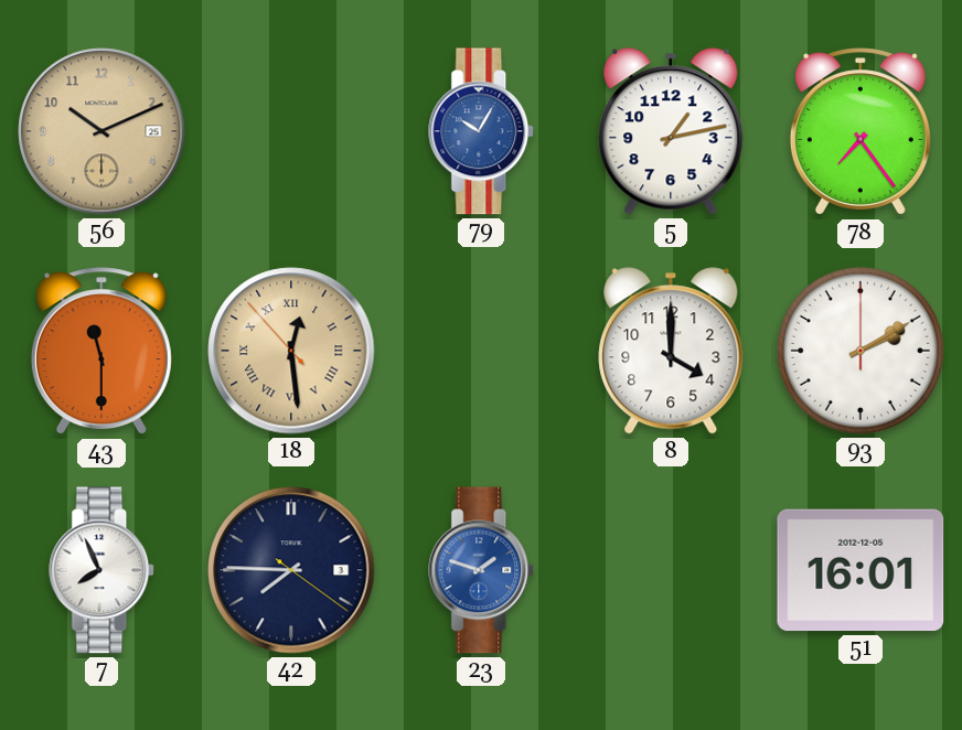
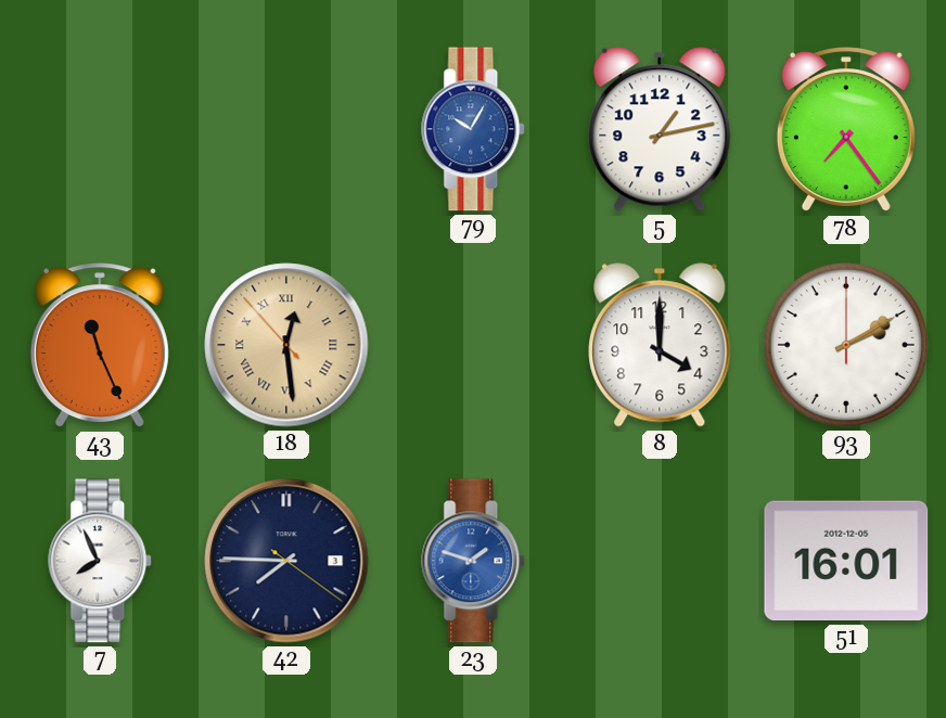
56: 10:11 -> none (101, 131)
43: 11:30 -> 11:26 (100, 346)
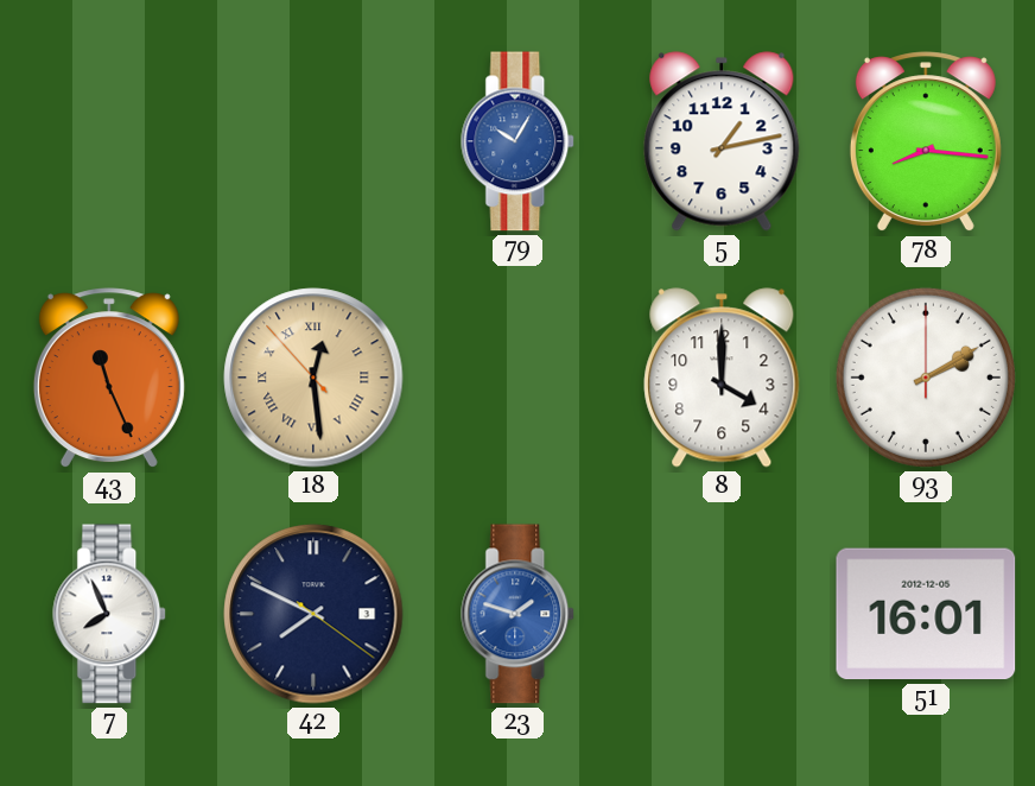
78: 7:24 -> 8:16 (926, 142)
42: 7:45 -> 7:49 (313, 614)
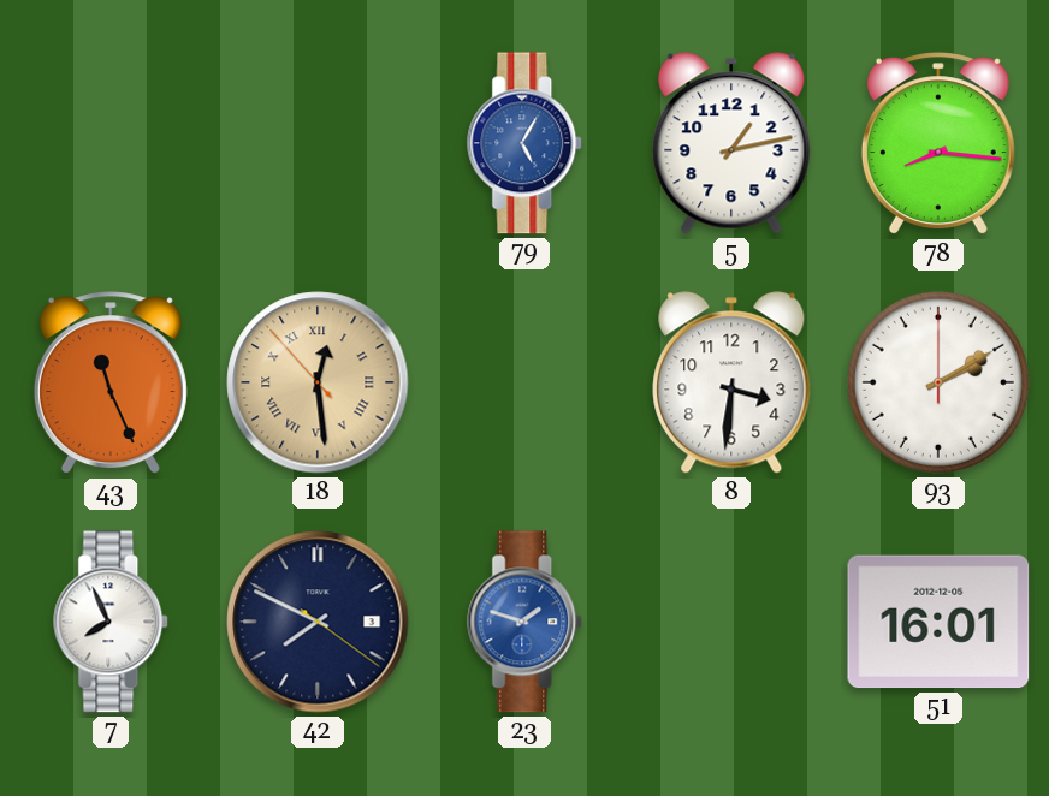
79: 10:05 -> 5:05 (526, 143)
8: 4:00 -> 3:31 (731, 382)
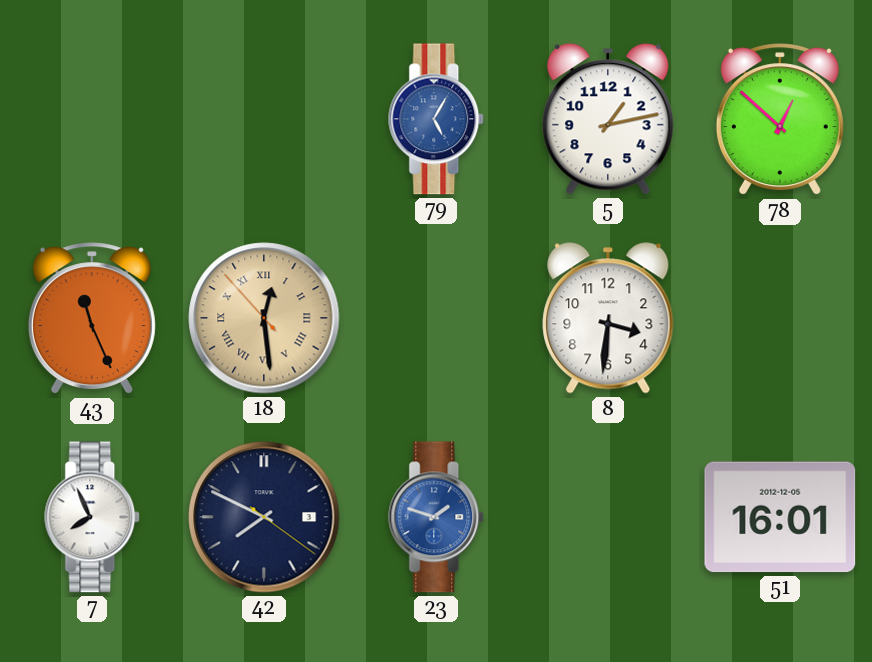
78: 8:16 -> 12:52 (780, 120)
93: 2:10 -> none (938, 382)
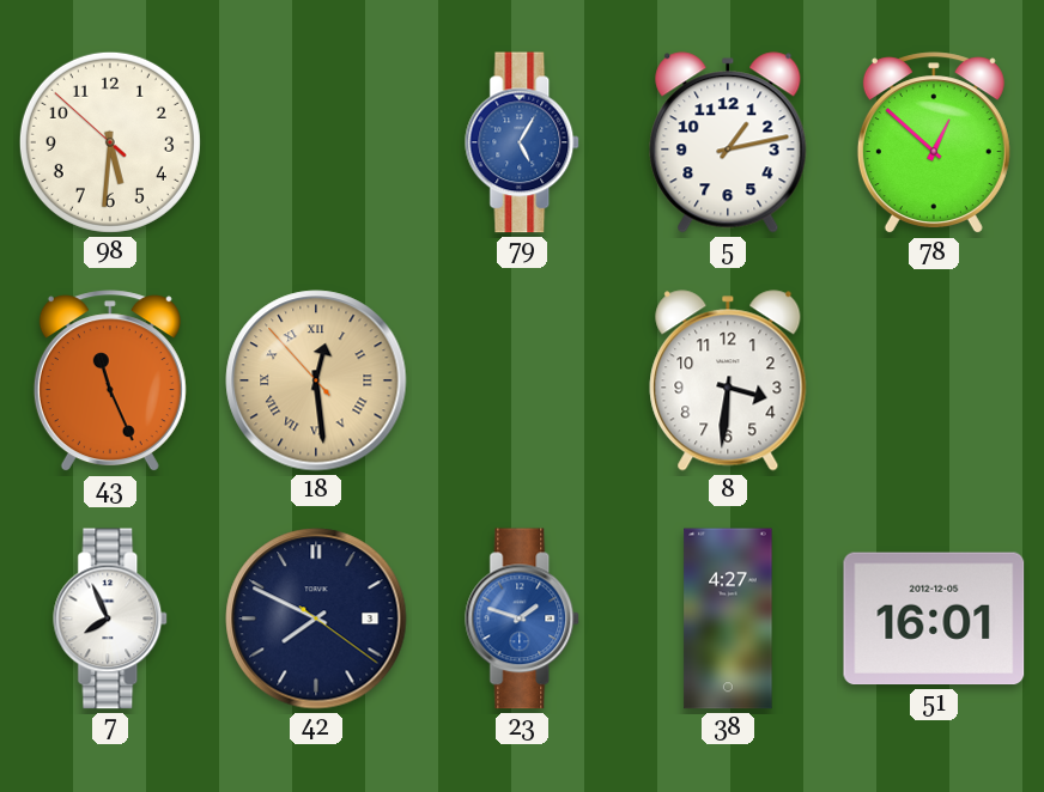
98: none -> 5:30 (110, 142)
38: none -> 4:27 (728, 619)
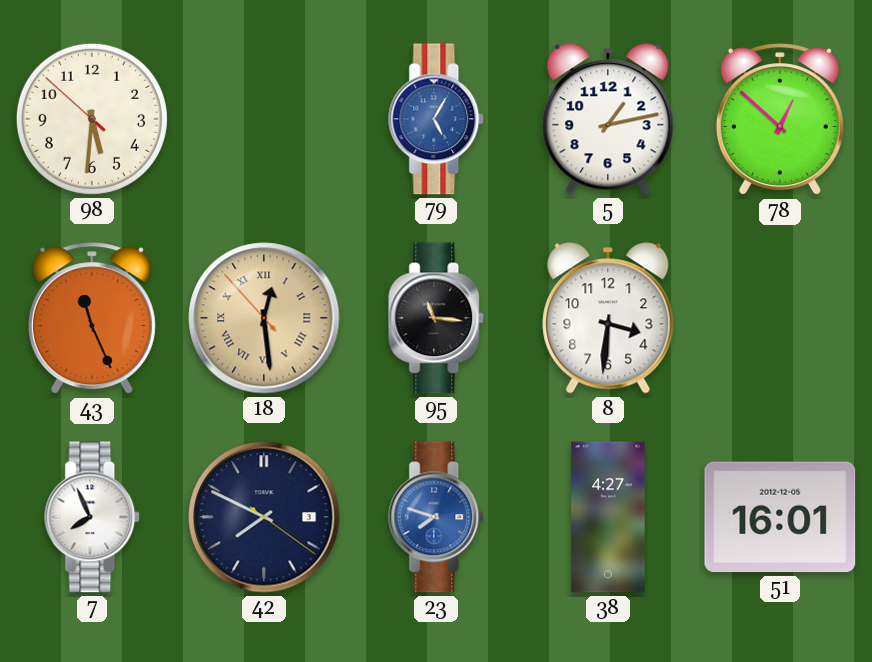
95: none -> 11:16 (437, 318)
23: 1:48 -> 7:48 (437, 517)
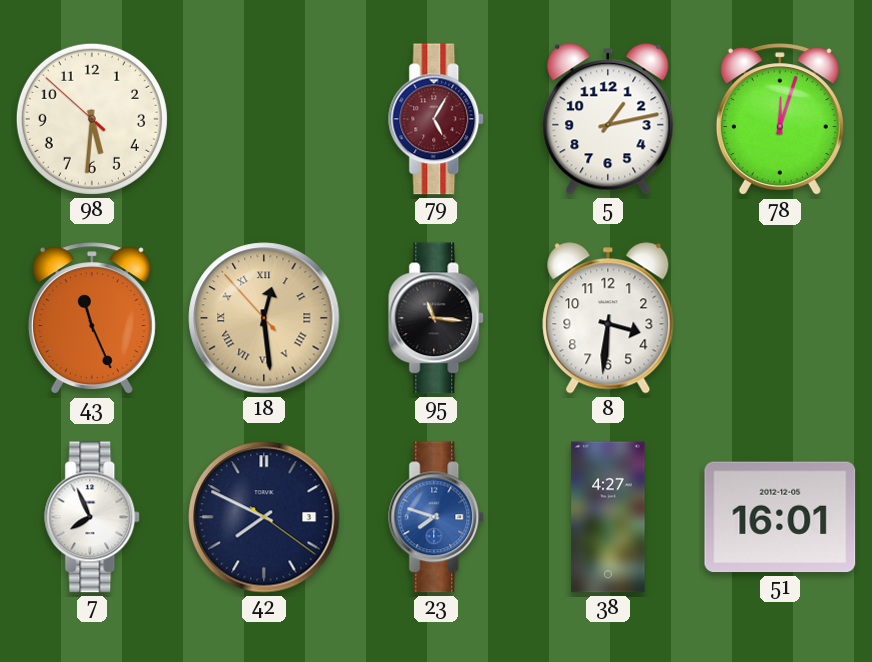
79 dial: blue -> burgundy (437, 119)
78: 12:52 -> 12:03 (780, 120)
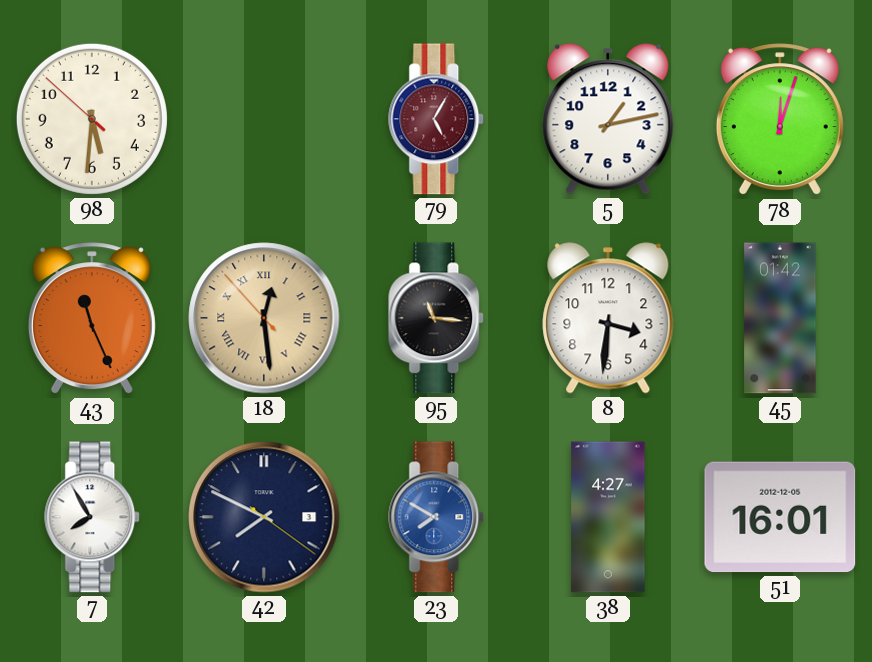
45: none -> 01:42 (780, 318)
7: 7:56 -> 7:55 (93, 517)
23: 7:48 -> 7:50 (437, 517)
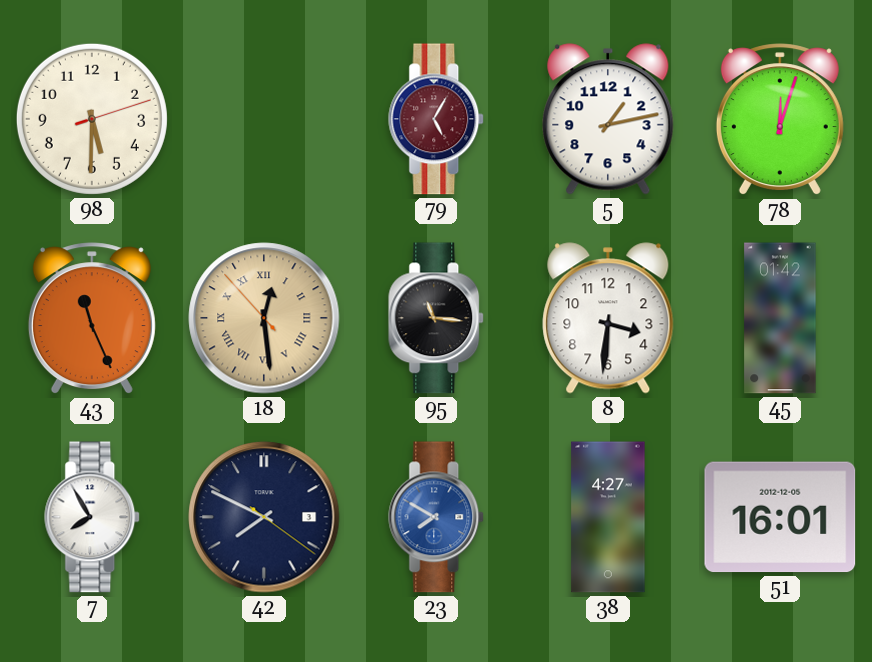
98: 5:30:52 -> 5:30:12 (92, 119)
